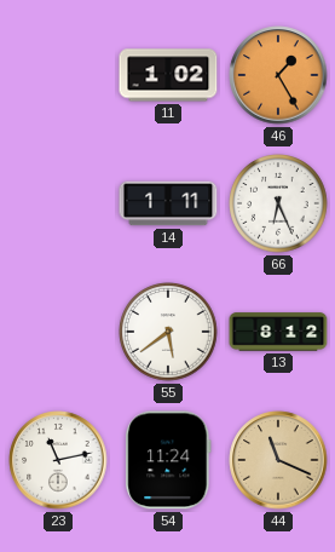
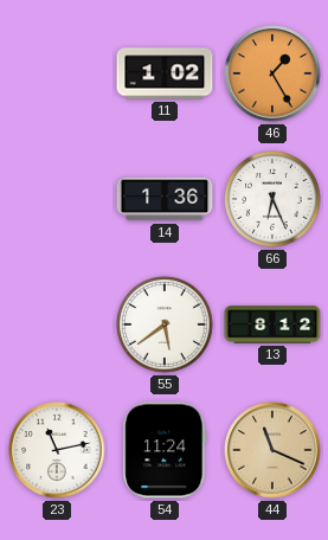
14: 1:11 -> 1:36 (165, 199)
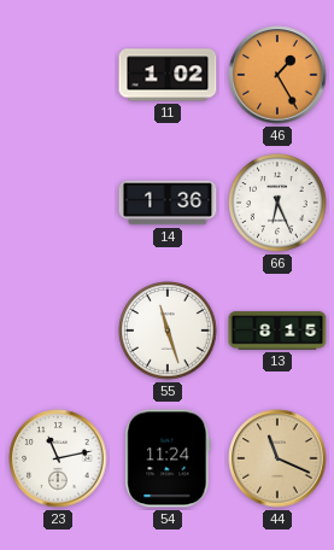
55: 5:39 -> 11:27 (168, 330)
13: 8:12 -> 8:15 (277, 330)
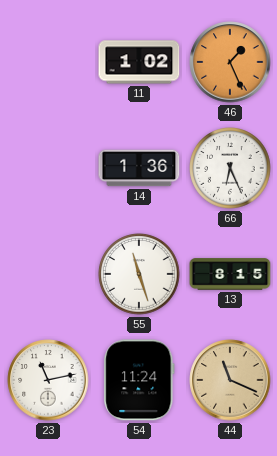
46: 1:25 -> 1:26 (230, 62)
